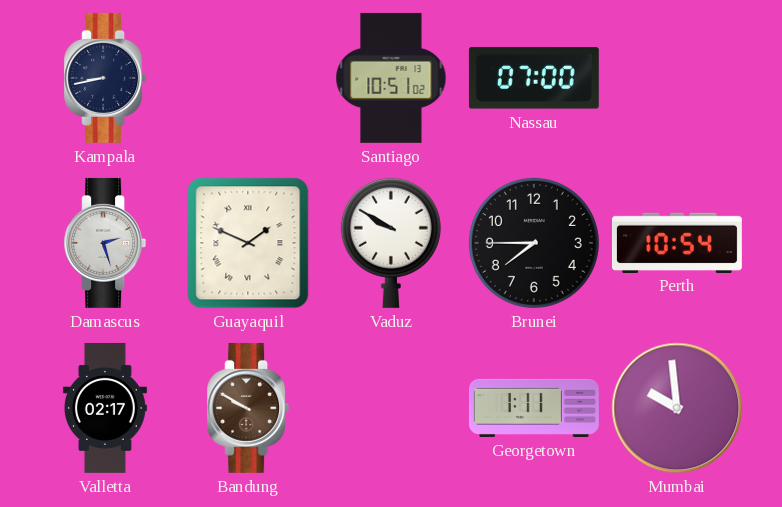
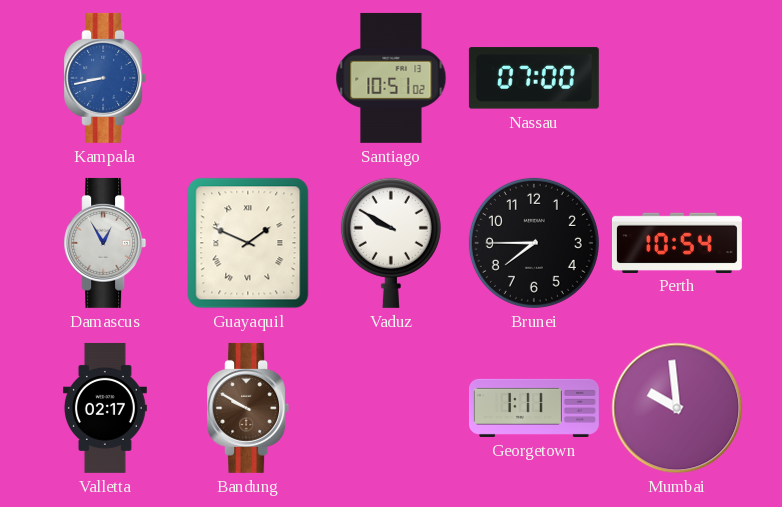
Kampala dial: navy -> blue (105, 78)
Damascus: 2:27 -> 12:55 (105, 243)
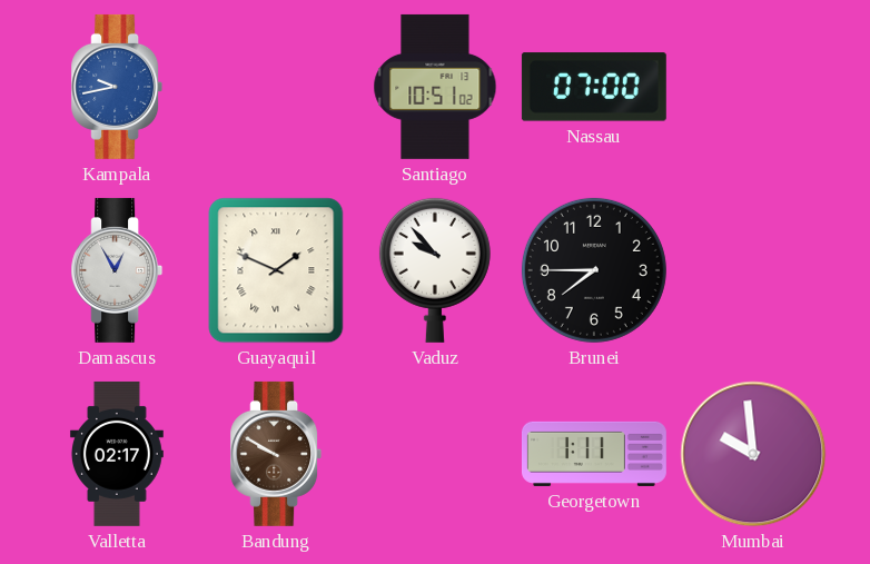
Kampala: 8:43 -> 9:43 (117, 87)
Vaduz: 9:50 -> 9:53 (435, 270)
Perth: 10:54 -> none (677, 242)
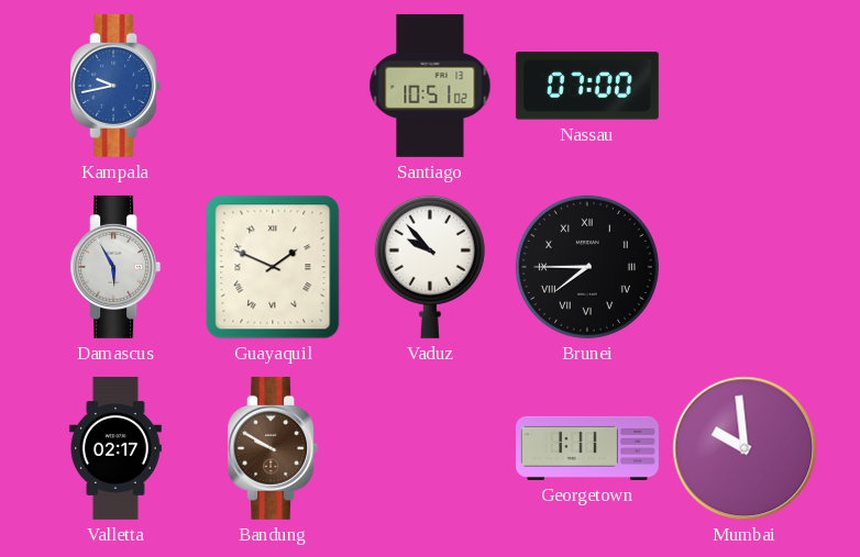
Damascus: 12:55 -> 5:55 (115, 267)
Brunei numerals: Arabic -> Roman (587, 267)
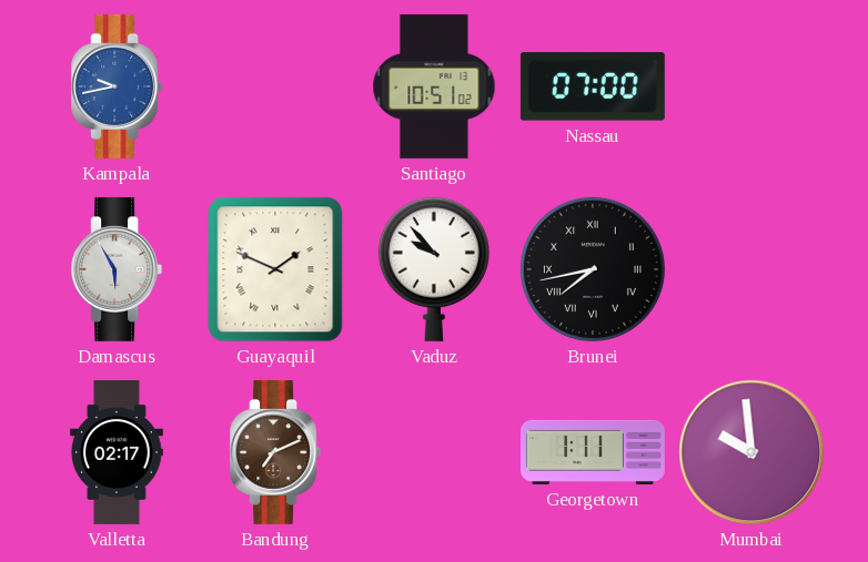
Brunei: 7:45 -> 7:43 (593, 269)
Bandung: 9:50 -> 7:11 (275, 452)
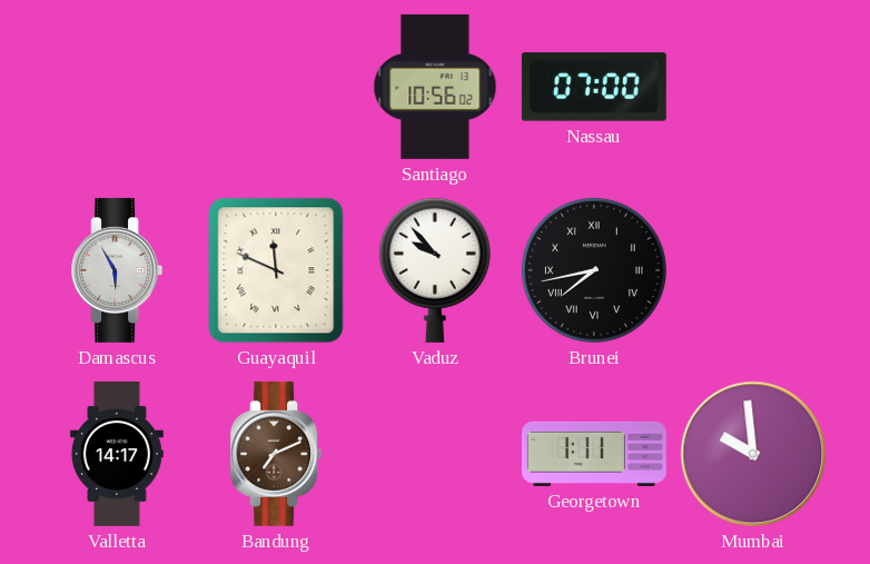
Kampala: 9:43 -> none (117, 86)
Santiago: 10:51 -> 10:56 (435, 87)
Guayaquil: 1:49 -> 11:49 (276, 270)
Valletta: 02:17 -> 14:17 (117, 454)
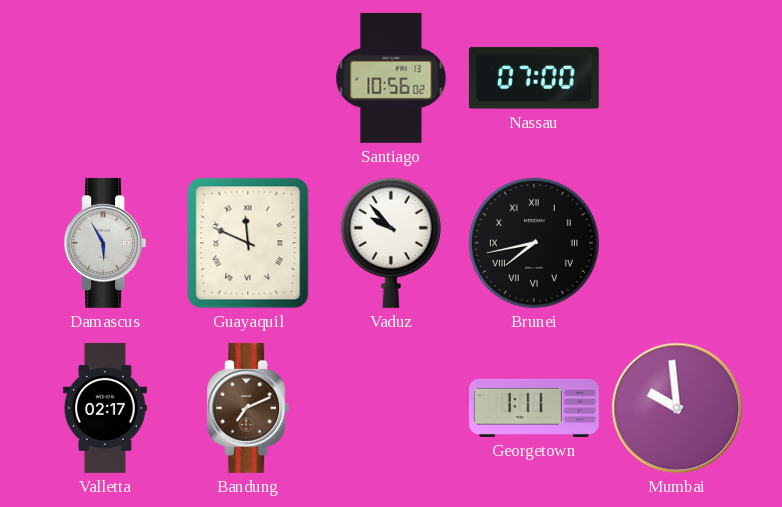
Valletta: 14:17 -> 02:17 (105, 408)
